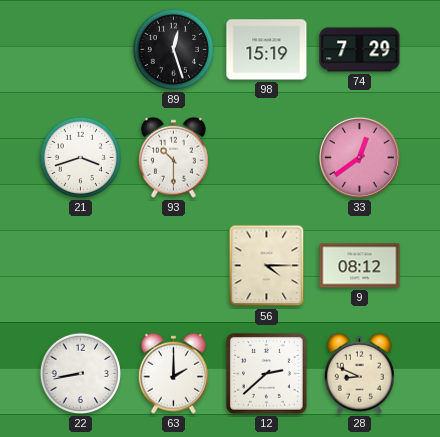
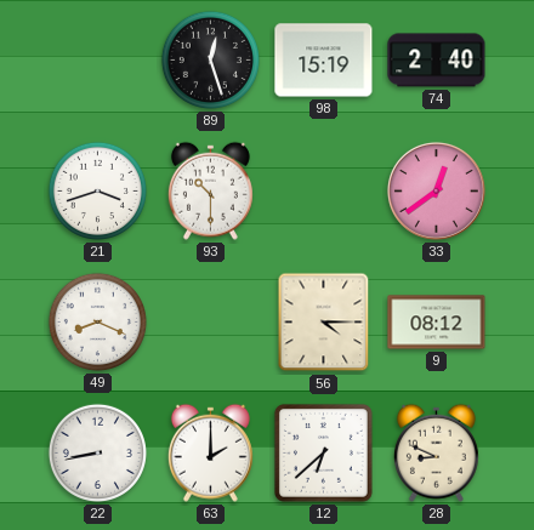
74: 7:29 -> 2:40 (437, 61)
49: none -> 8:19 (97, 321)
12: 2:38 -> 6:38 (323, 452)
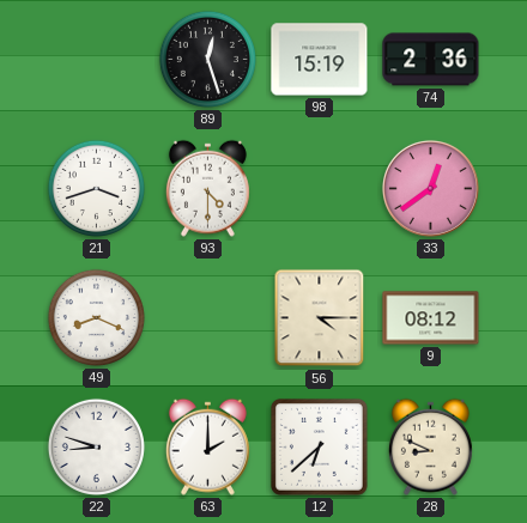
74: 2:40 -> 2:36 (431, 60)
93: 10:30 -> 4:30 (207, 188)
22: 8:43 -> 8:48 (96, 446)
